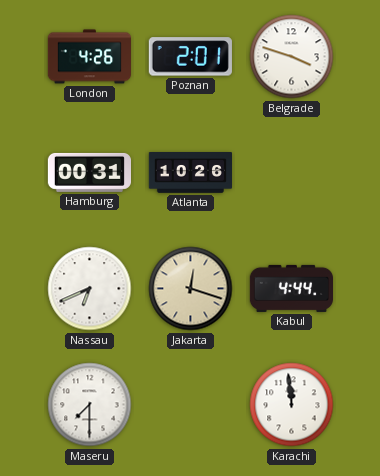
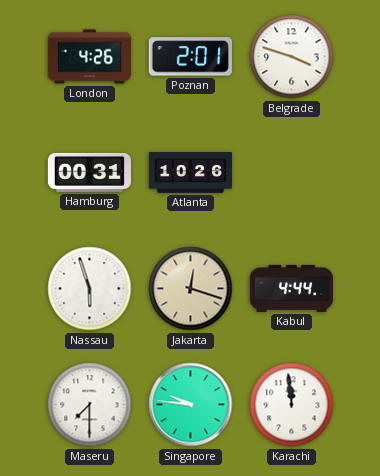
Nassau: 6:41 -> 5:57 (90, 289)
Singapore: none -> 9:46 (191, 405)
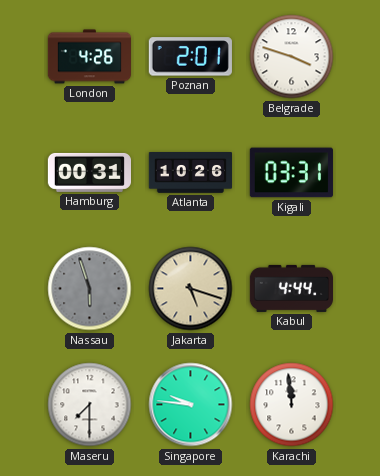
Kigali: none -> 03:31 (291, 173)
Nassau dial: white -> grey (90, 289)
Jakarta: 12:18 -> 5:18 (191, 289)
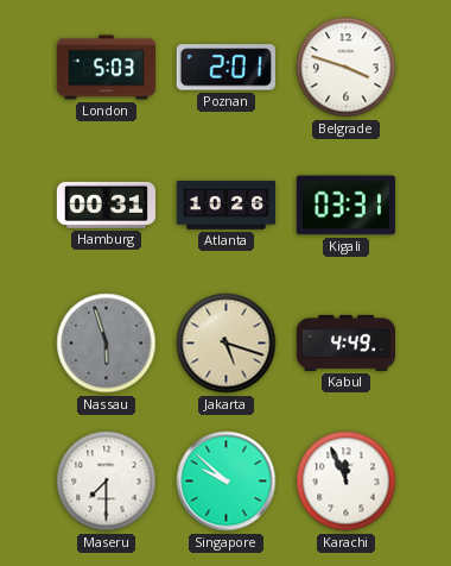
London: 4:26 -> 5:03 (106, 68)
Kabul: 4:44 -> 4:49 (345, 342)
Singapore: 9:46 -> 9:52 (227, 482)
Karachi: 11:59 -> 11:56 (347, 482)
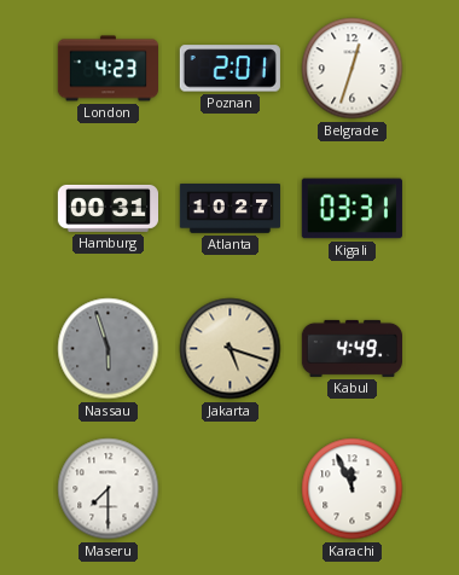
London: 5:03 -> 4:23 (108, 69)
Belgrade: 3:48 -> 12:33 (353, 69)
Atlanta: 10:26 -> 10:27 (230, 209)
Singapore: 9:52 -> none (227, 482)
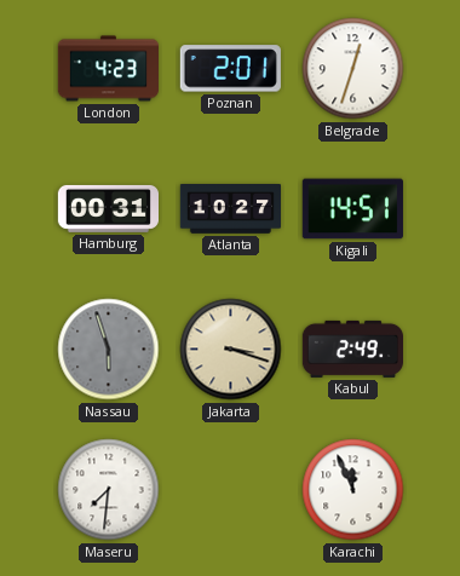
Kigali: 03:31 -> 14:51 (352, 209)
Jakarta: 5:18 -> 3:18 (231, 350)
Kabul: 4:49 -> 2:49 (352, 349)
Maseru: 7:30 -> 7:31 (109, 490)
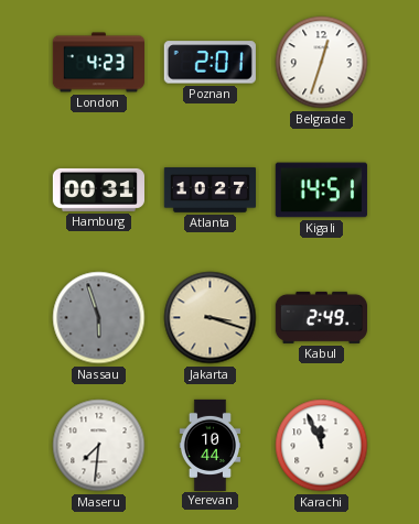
Yerevan: none -> 10:44 (209, 445)
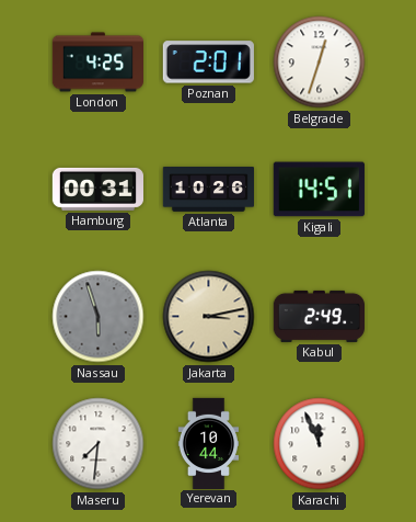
London: 4:23 -> 4:25 (97, 63)
Atlanta: 10:27 -> 10:26 (208, 190)
Jakarta: 3:18 -> 3:13 (209, 317)
